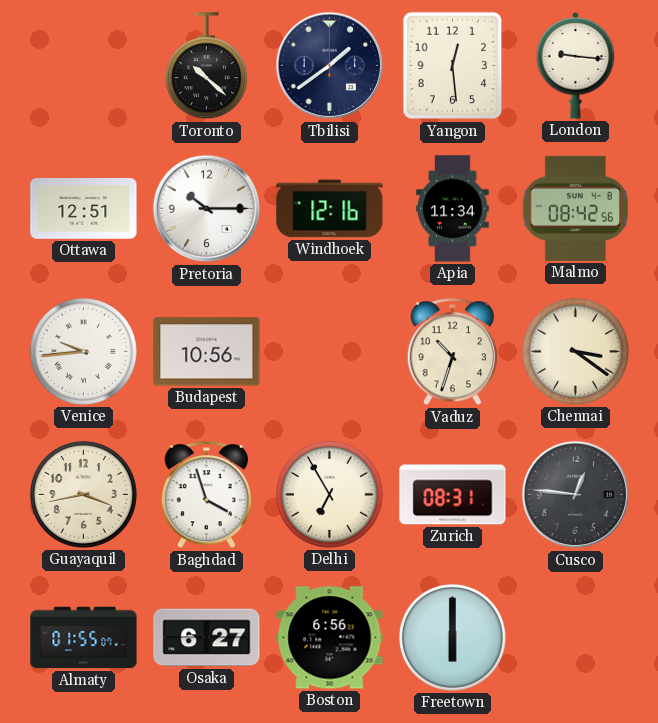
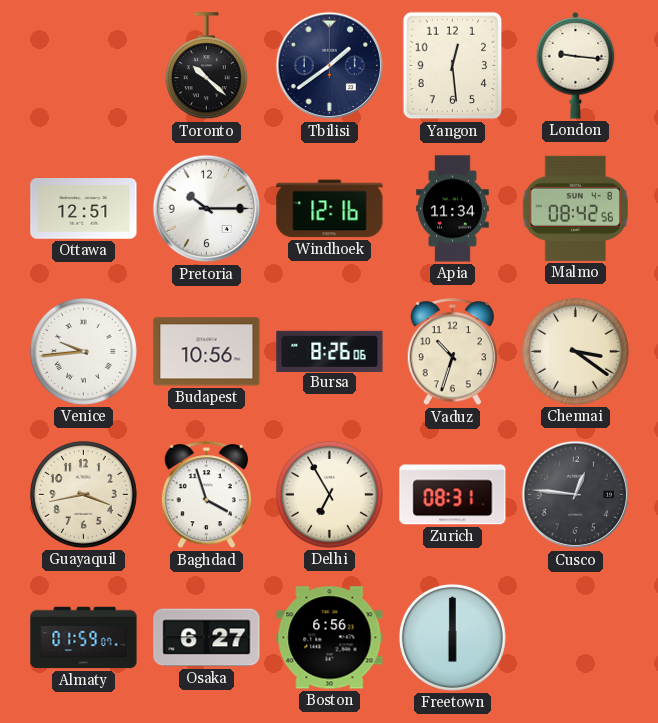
Bursa: none -> 8:26 (330, 351)
Almaty: 01:55 -> 01:59 (84, 638)
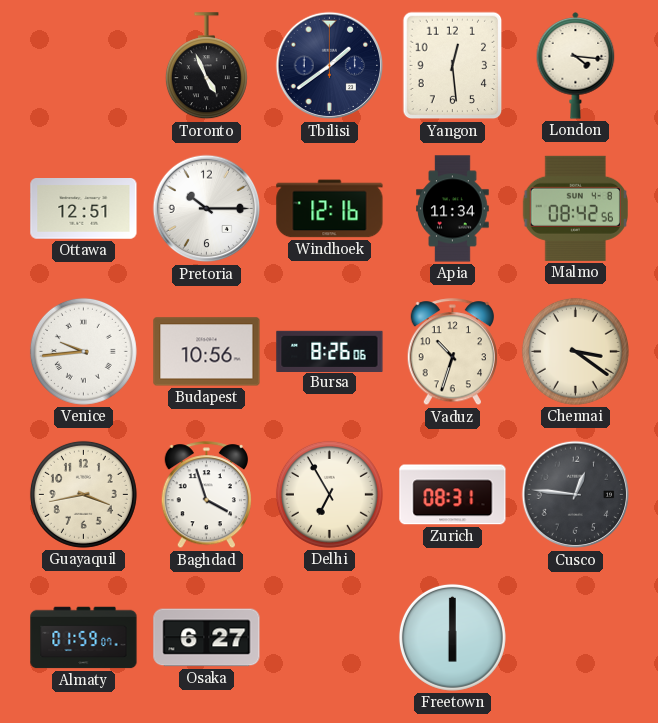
Toronto: 10:22 -> 4:56 (206, 66)
London: 9:16 -> 4:16 (576, 66)
Boston: 6:56 -> none (330, 638)
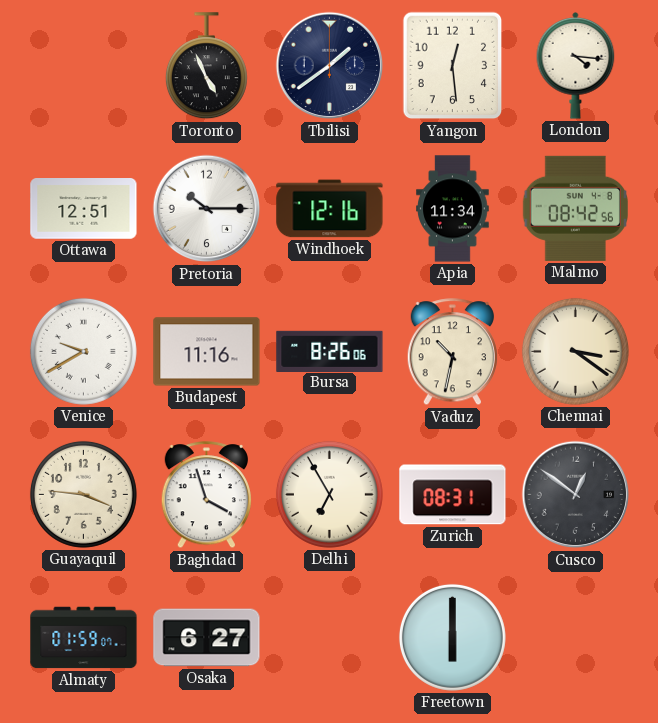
Venice: 9:44 -> 9:40 (83, 351)
Budapest: 10:56 -> 11:16 (207, 352)
Vaduz: 10:33 -> 10:32 (452, 352)
Guayaquil: 3:43 -> 3:46 (83, 494)
Cusco: 12:46 -> 12:51 (576, 495)
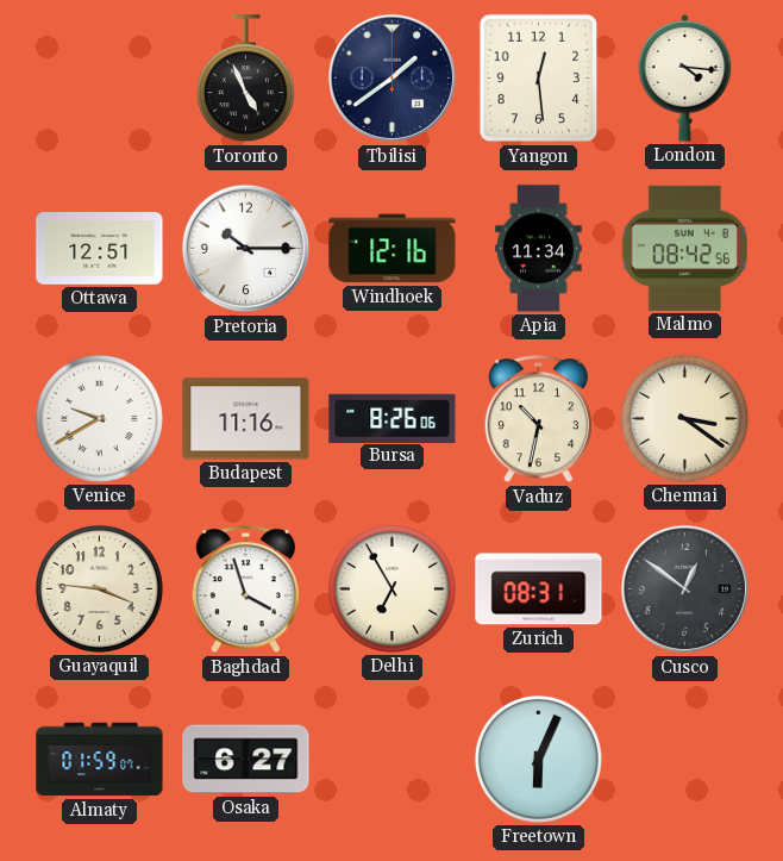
Freetown: 6:00 -> 6:04 (538, 759)
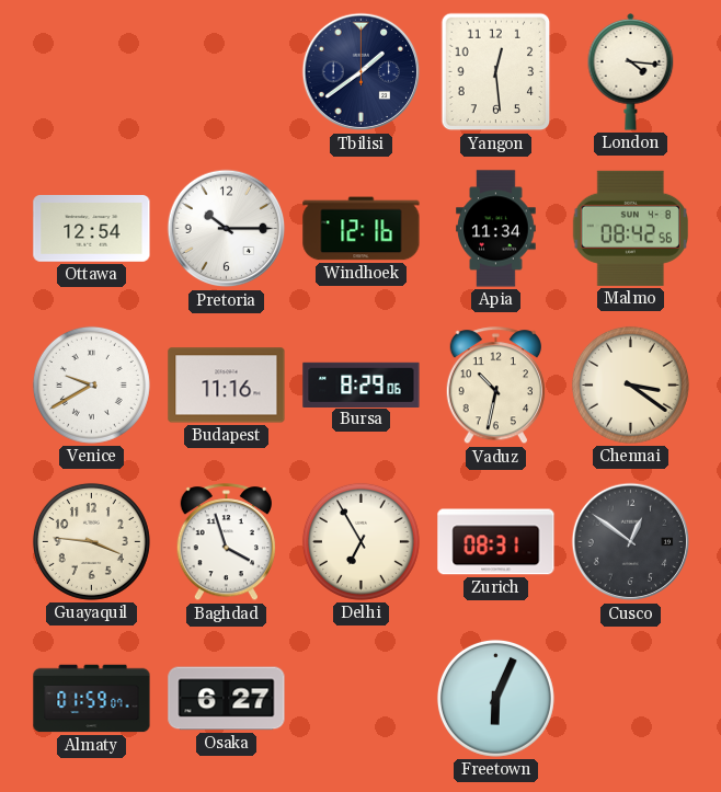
Toronto: 4:56 -> none (245, 79)
Ottawa: 12:51 -> 12:54 (92, 229)
Bursa: 8:26 -> 8:29 (362, 384)
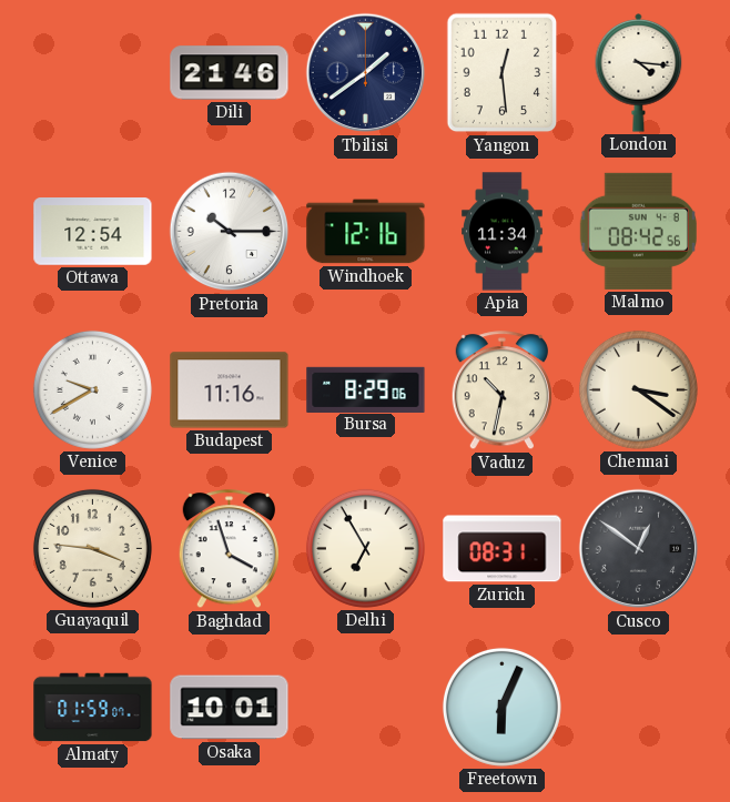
Dili: none -> 21:46 (230, 73)
Osaka: 6:27 -> 10:01 (230, 708)
